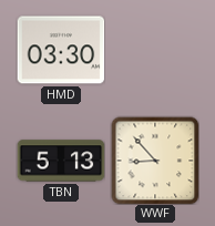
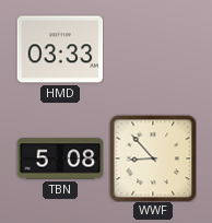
HMD: 03:30 -> 03:33 (60, 49)
TBN: 5:13 -> 5:08 (60, 159)
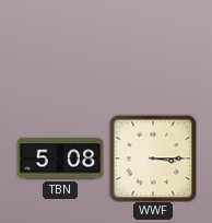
HMD: 03:33 -> none (60, 49)
WWF: 8:53 -> 3:15 (153, 159)
